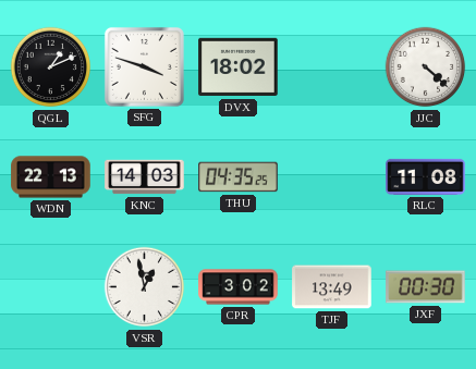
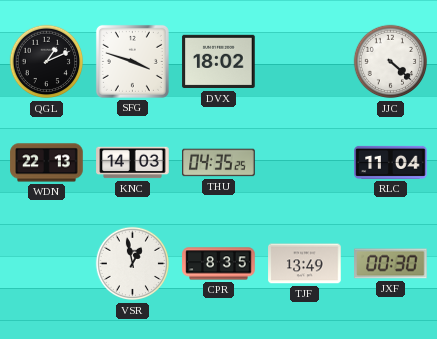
RLC: 11:08 -> 11:04 (391, 162)
CPR: 3:02 -> 8:35 (219, 264)
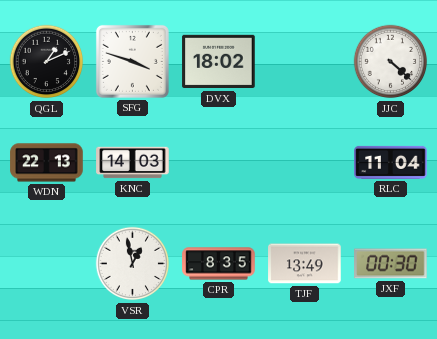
THU: 04:35 -> none (219, 163)
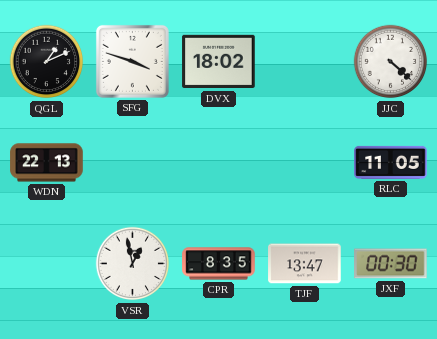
KNC: 14:03 -> none (133, 163)
RLC: 11:04 -> 11:05 (391, 162)
TJF: 13:49 -> 13:47 (305, 264)
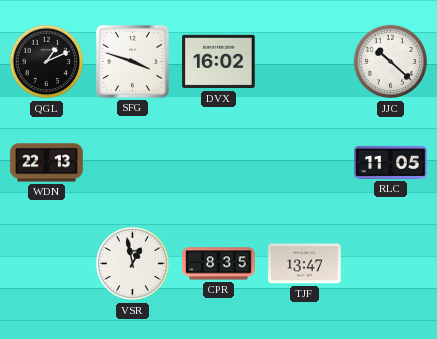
DVX: 18:02 -> 16:02 (219, 62)
JJC: 4:22 -> 10:22 (391, 62)
JXF: 00:30 -> none (391, 264)
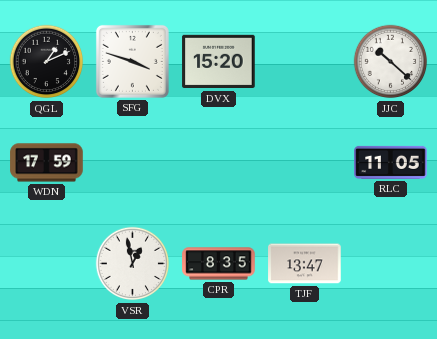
DVX: 16:02 -> 15:20 (219, 62)
WDN: 22:13 -> 17:59 (47, 163)
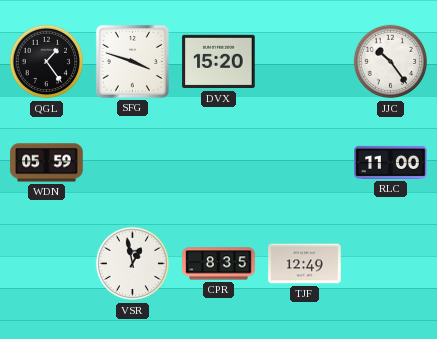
QGL: 1:11 -> 1:24 (47, 62)
JJC: 10:22 -> 10:24 (391, 62)
WDN: 17:59 -> 05:59 (47, 163)
RLC: 11:05 -> 11:00 (391, 162)
TJF: 13:47 -> 12:49 (305, 264)
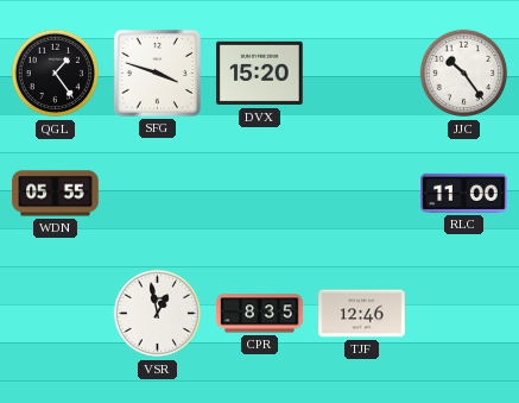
WDN: 05:59 -> 05:55 (56, 194)
TJF: 12:49 -> 12:46 (362, 314)
